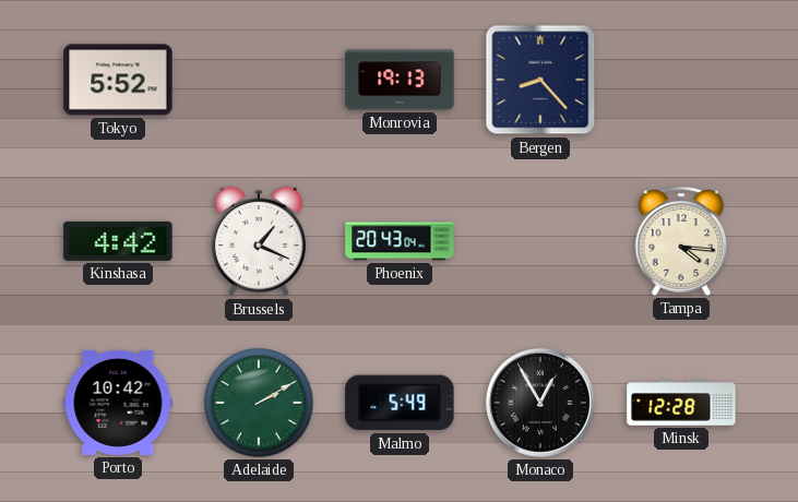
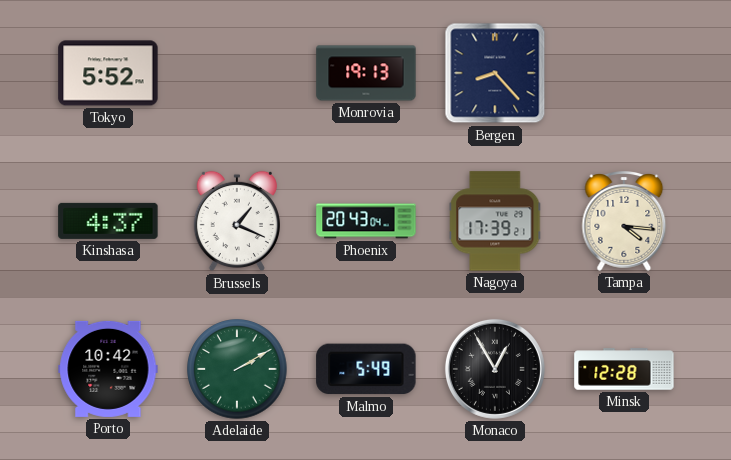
Kinshasa: 4:42 -> 4:37 (108, 221)
Nagoya: none -> 17:39 (495, 221)
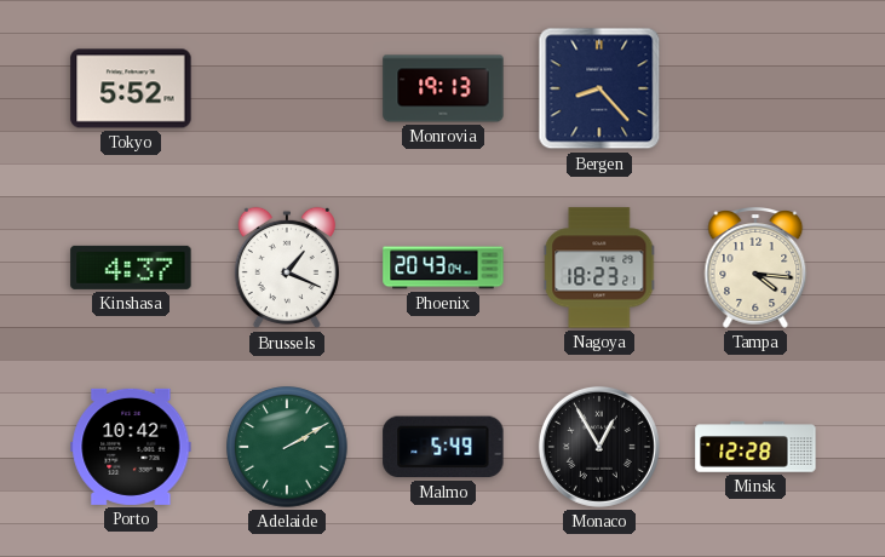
Nagoya: 17:39 -> 18:23 (599, 268)
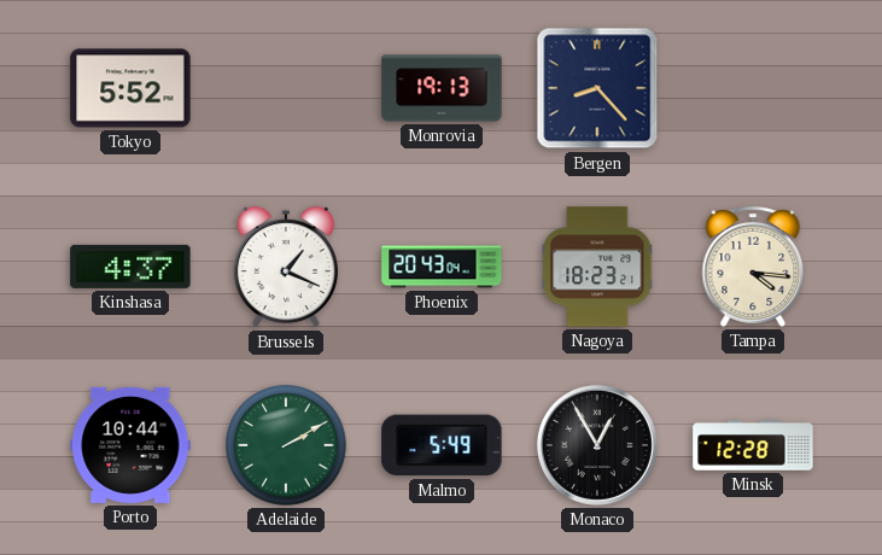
Porto: 10:42 -> 10:44 (130, 445)
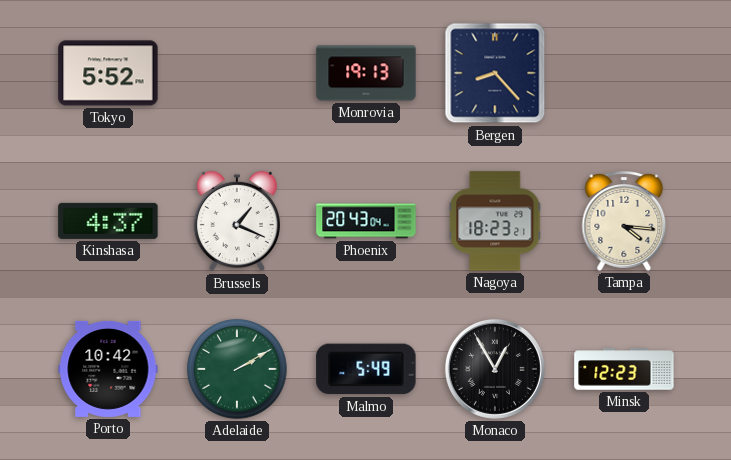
Porto: 10:44 -> 10:42 (108, 369)
Minsk: 12:28 -> 12:23 (624, 369)
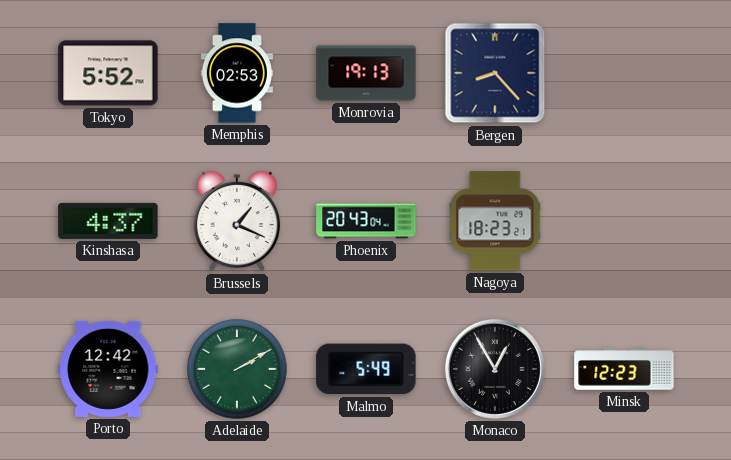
Memphis: none -> 02:53 (237, 73)
Tampa: 4:16 -> none (624, 222)
Porto: 10:42 -> 12:42 (108, 369)
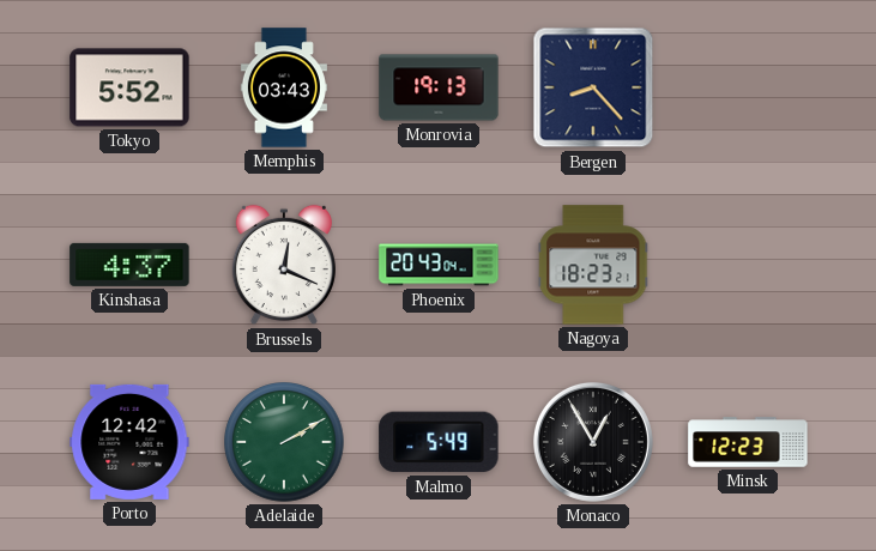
Memphis: 02:53 -> 03:43 (284, 87)
Brussels: 1:19 -> 12:19 (284, 265)
